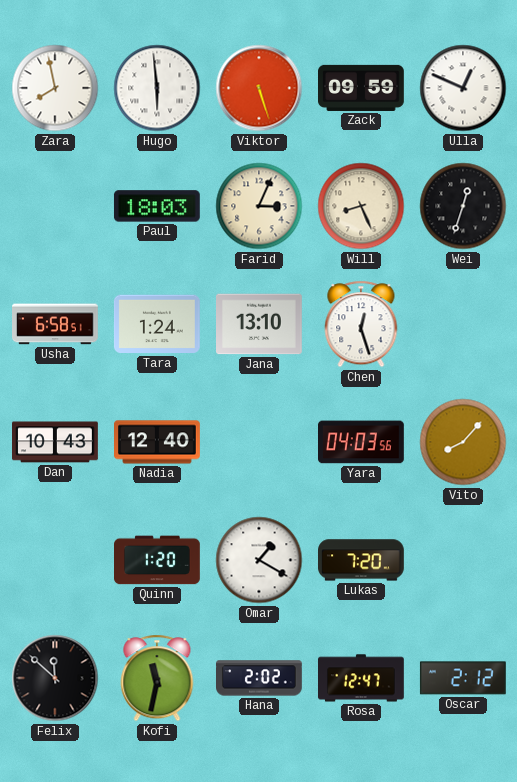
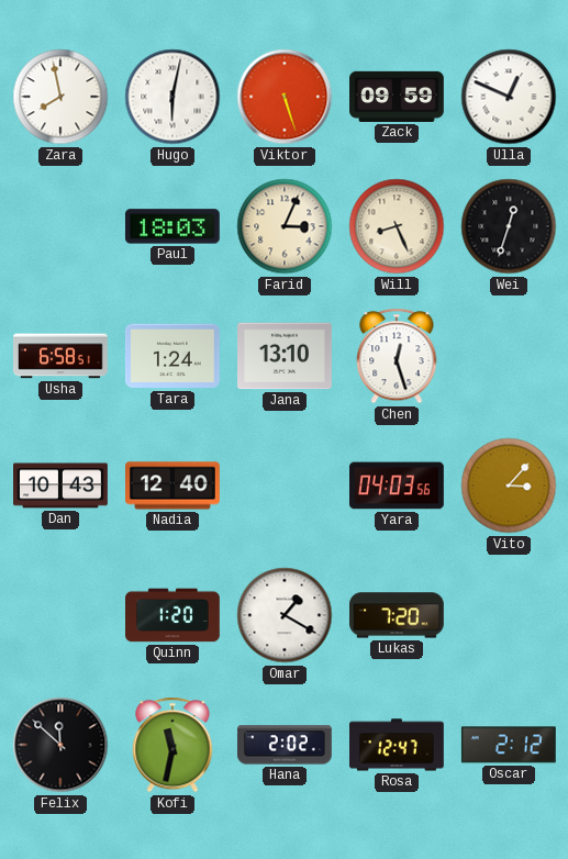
Hugo: 5:59 -> 6:02 (172, 97)
Vito: 8:07 -> 3:07 (509, 486)
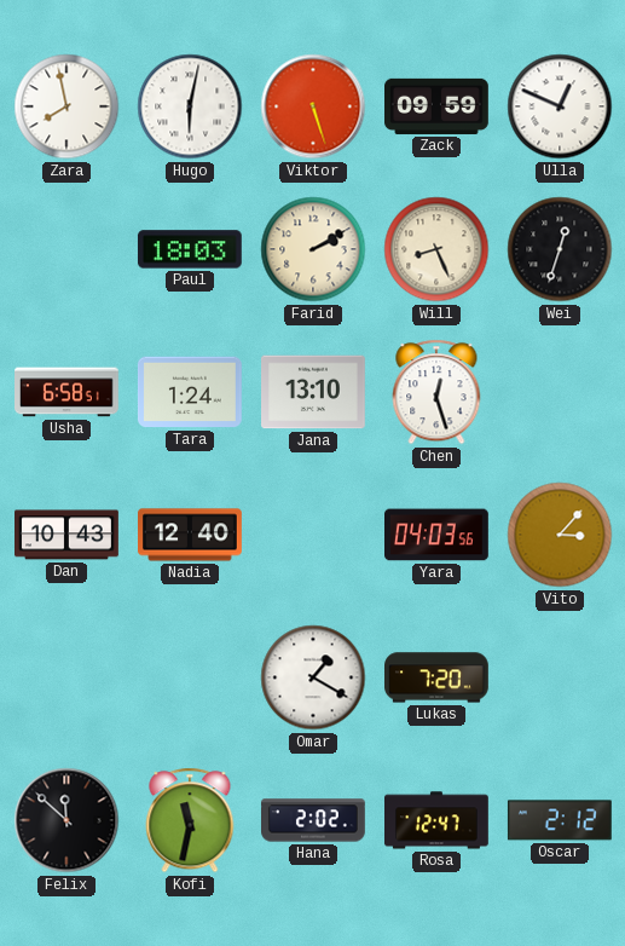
Farid: 3:04 -> 2:10 (313, 249)
Quinn: 1:20 -> none (174, 615)
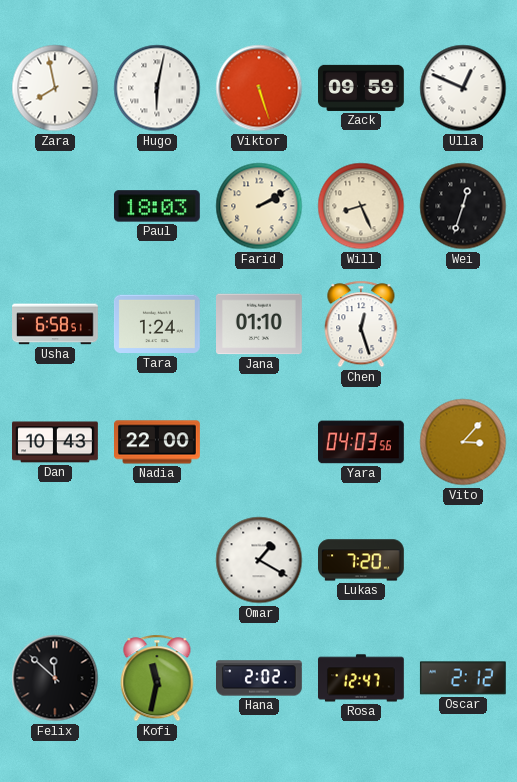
Jana: 13:10 -> 01:10 (260, 324)
Nadia: 12:40 -> 22:00 (158, 442)
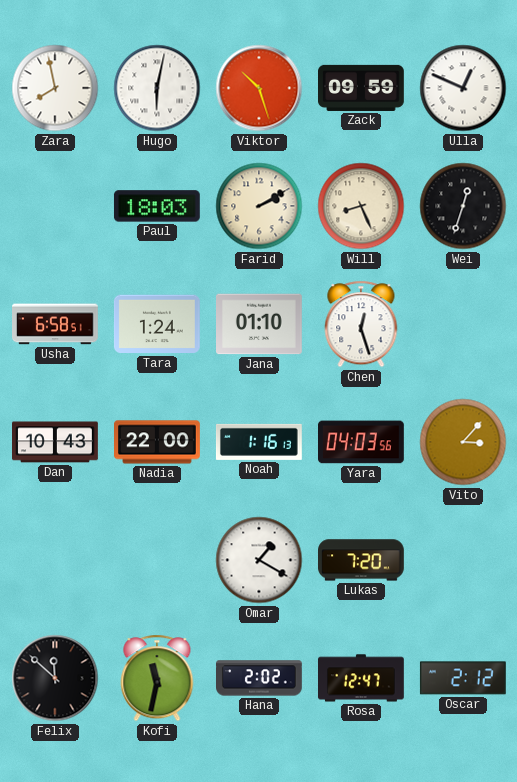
Viktor: 5:27 -> 10:27 (259, 88)
Noah: none -> 1:16 (259, 442)
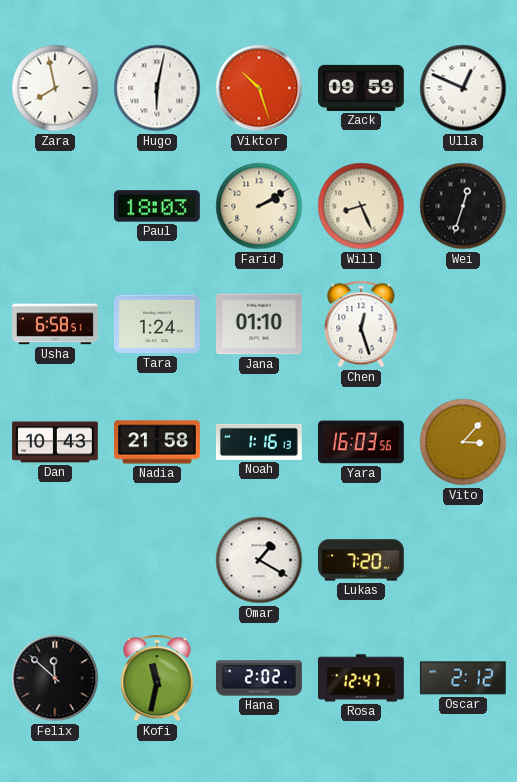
Nadia: 22:00 -> 21:58 (158, 442)
Yara: 04:03 -> 16:03 (362, 442)
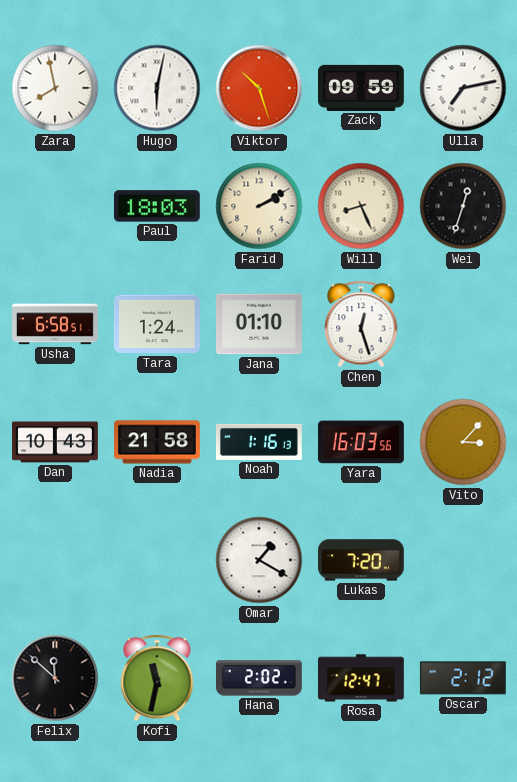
Ulla: 12:49 -> 7:13 (463, 88)
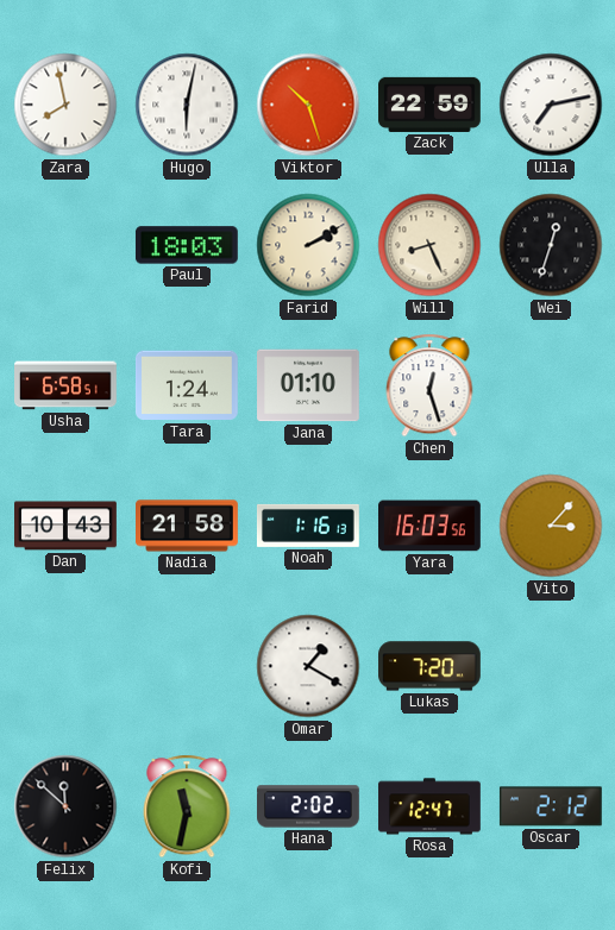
Zack: 09:59 -> 22:59 (431, 105)
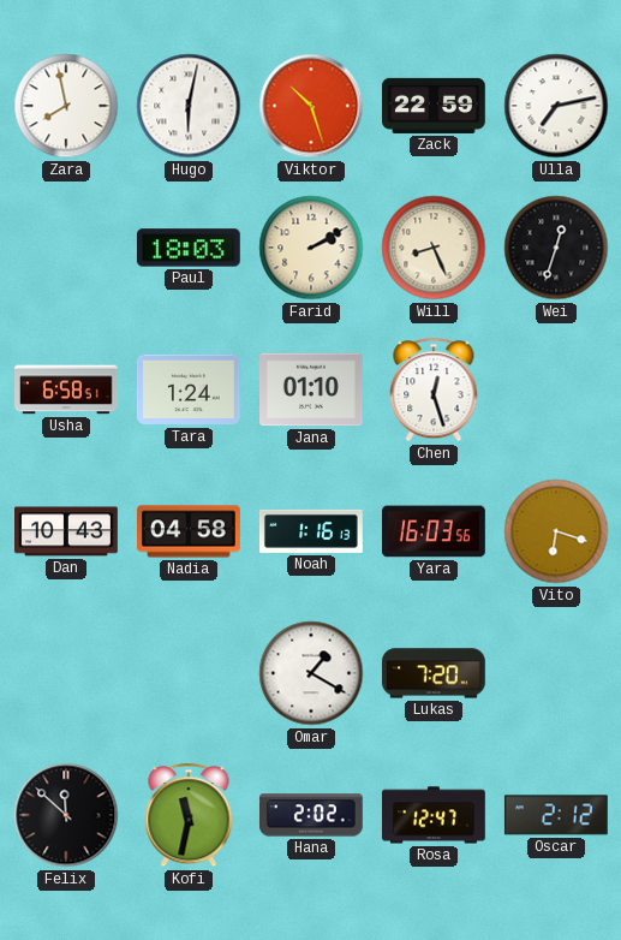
Nadia: 21:58 -> 04:58 (190, 531)
Vito: 3:07 -> 6:18 (556, 531)
